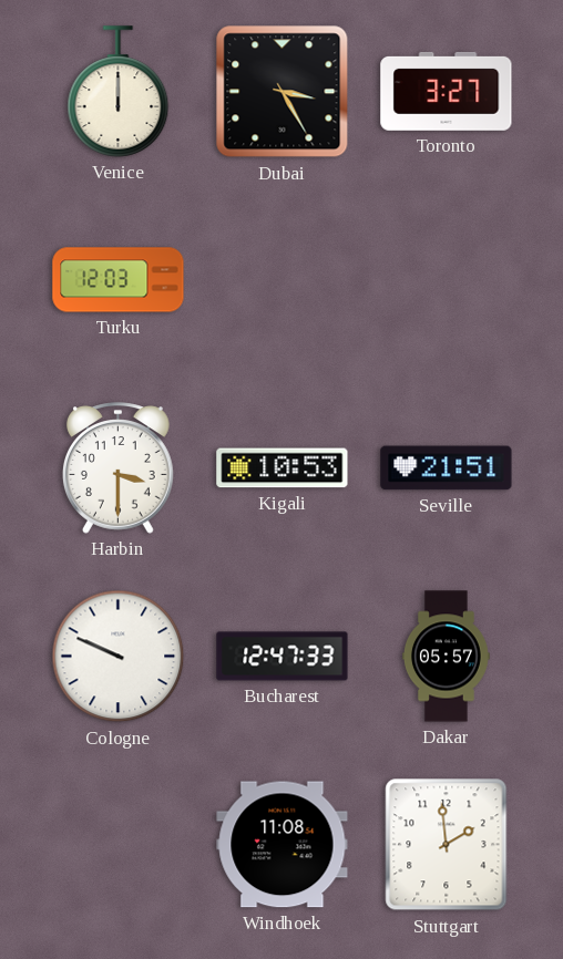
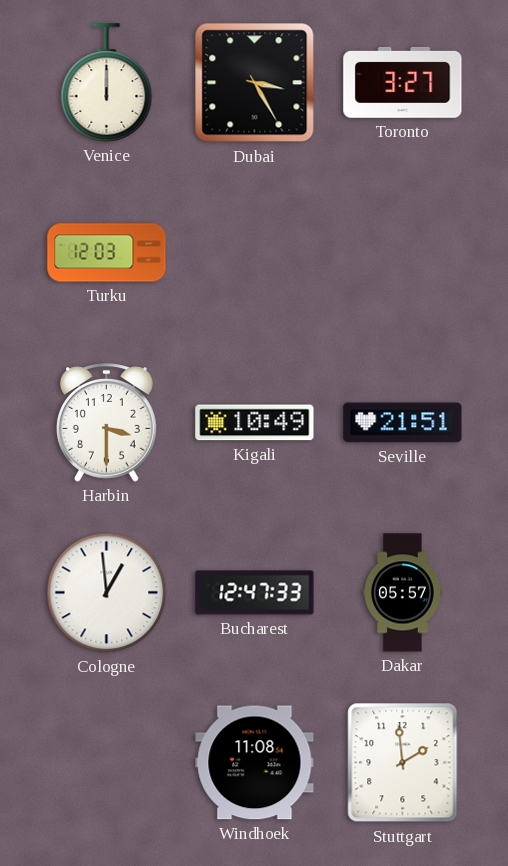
Kigali: 10:53 -> 10:49 (255, 423)
Cologne: 9:49 -> 12:59 (107, 593)
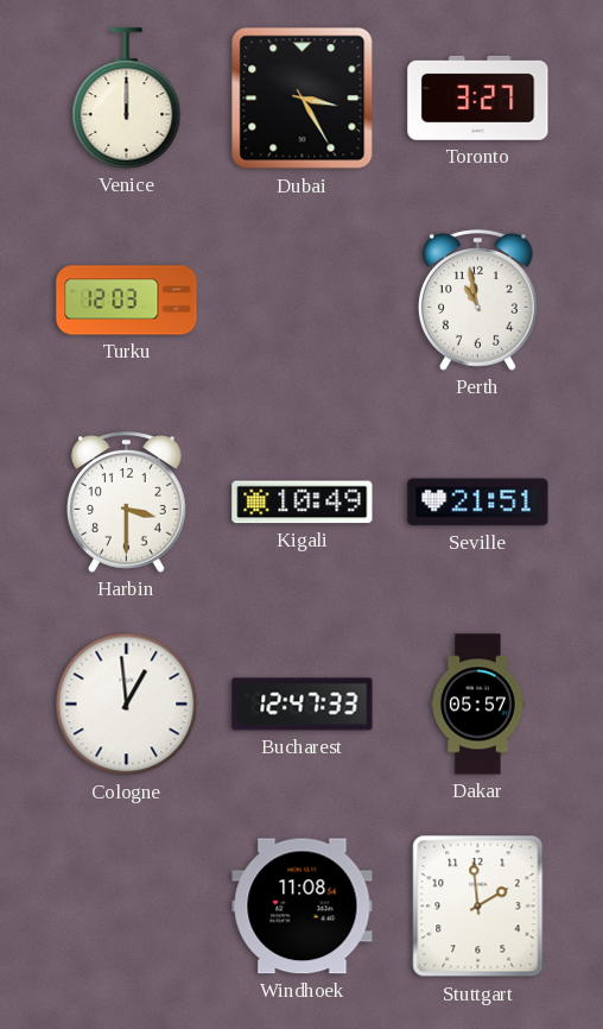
Perth: none -> 10:58 (477, 301)
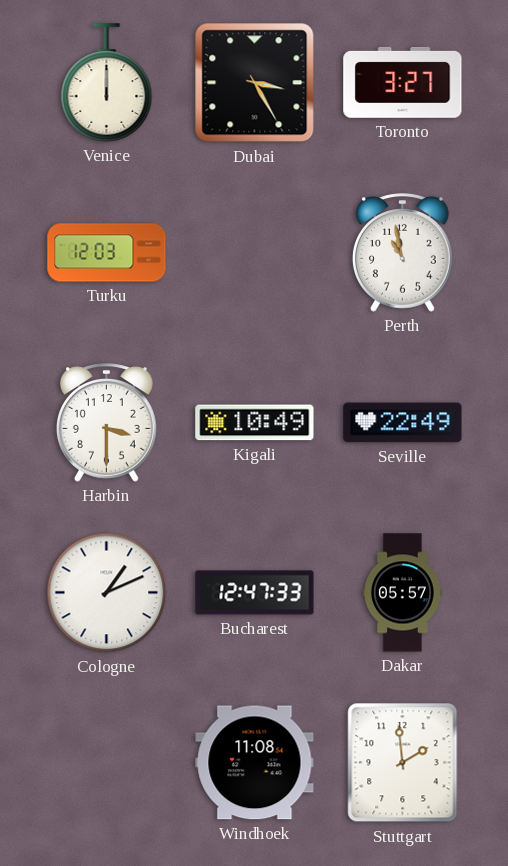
Seville: 21:51 -> 22:49 (403, 423)
Cologne: 12:59 -> 1:11 (107, 593)
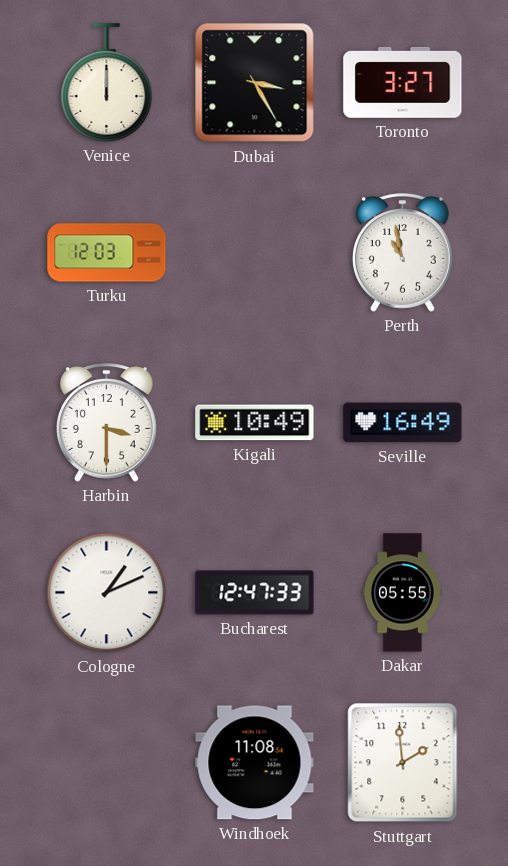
Seville: 22:49 -> 16:49 (403, 423)
Dakar: 05:57 -> 05:55 (403, 593)
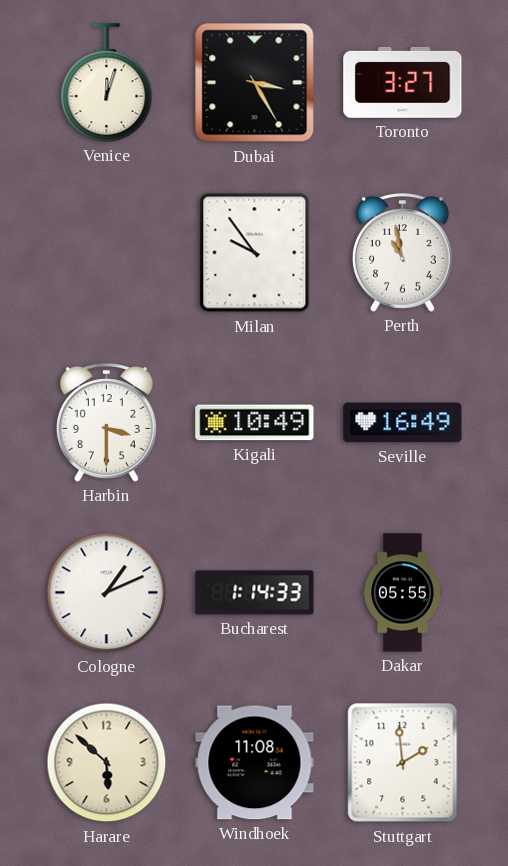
Venice: 12:00 -> 12:03 (107, 83)
Turku: 12:03 -> none (107, 253)
Milan: none -> 9:54 (255, 253)
Bucharest: 12:47 -> 1:14 (255, 593)
Harare: none -> 5:52 (107, 763)
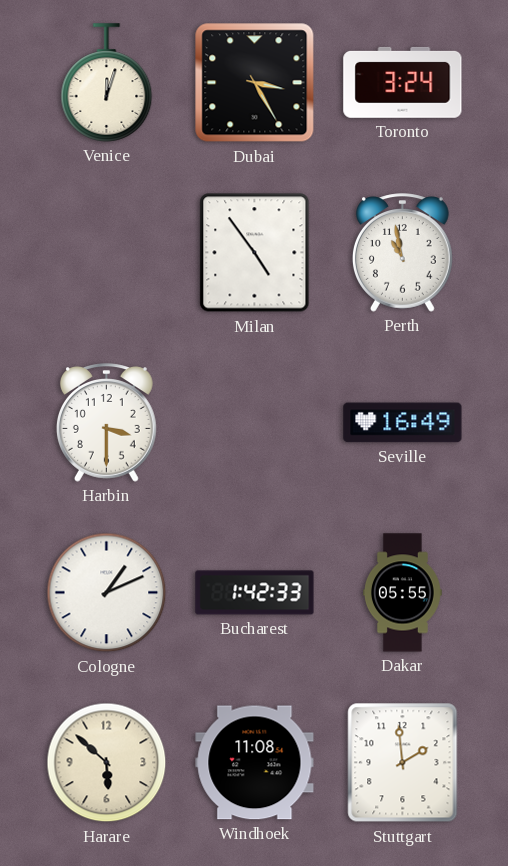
Toronto: 3:27 -> 3:24 (403, 82)
Milan: 9:54 -> 4:54 (255, 253)
Kigali: 10:49 -> none (255, 423)
Bucharest: 1:14 -> 1:42 (255, 593)
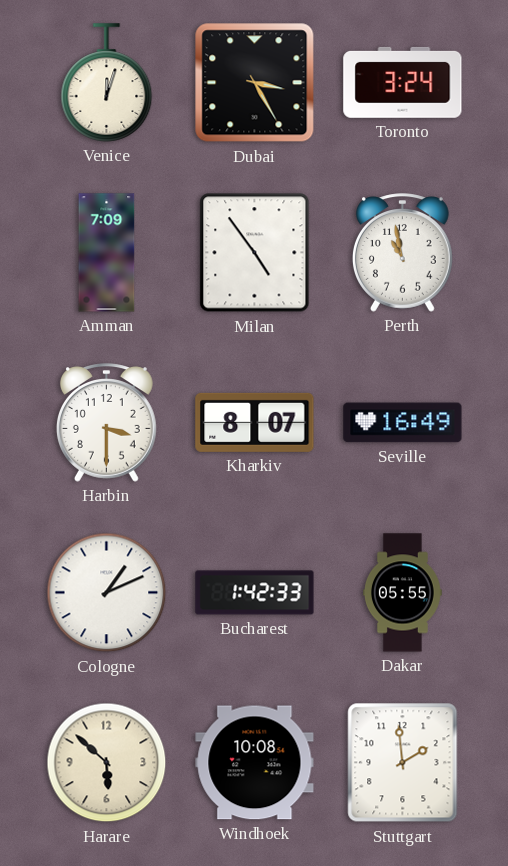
Amman: none -> 7:09 (107, 253)
Kharkiv: none -> 8:07 (255, 422)
Windhoek: 11:08 -> 10:08 (255, 763)
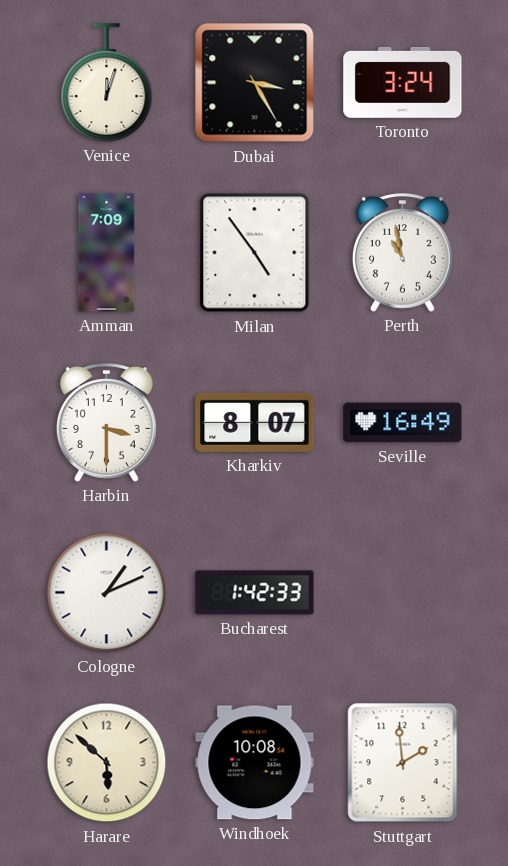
Dakar: 05:55 -> none (403, 593)
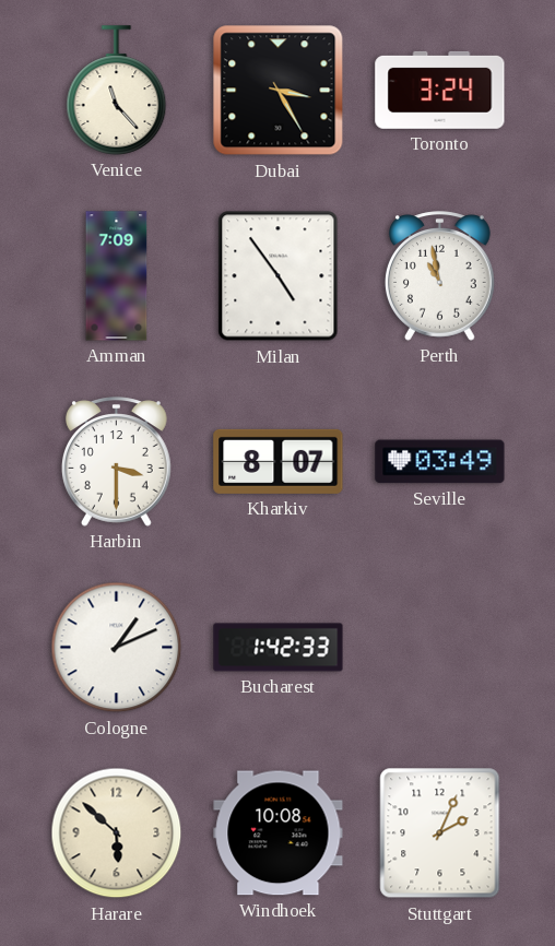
Venice: 12:03 -> 11:23 (117, 91)
Seville: 16:49 -> 03:49 (440, 462)
Stuttgart: 1:59 -> 2:04 (440, 833)
